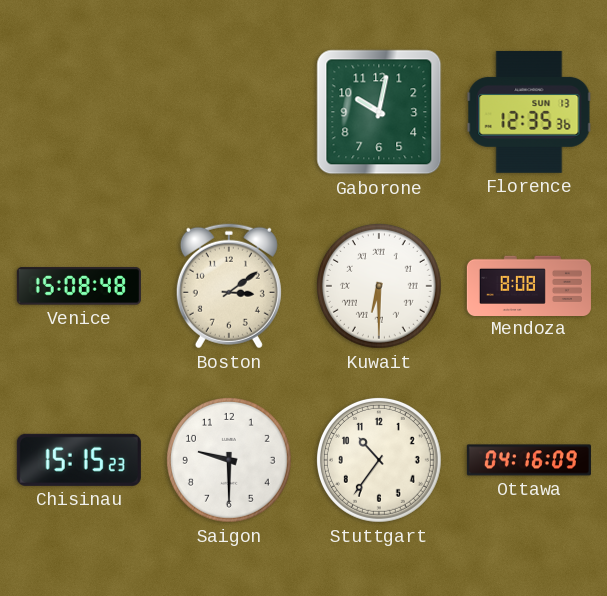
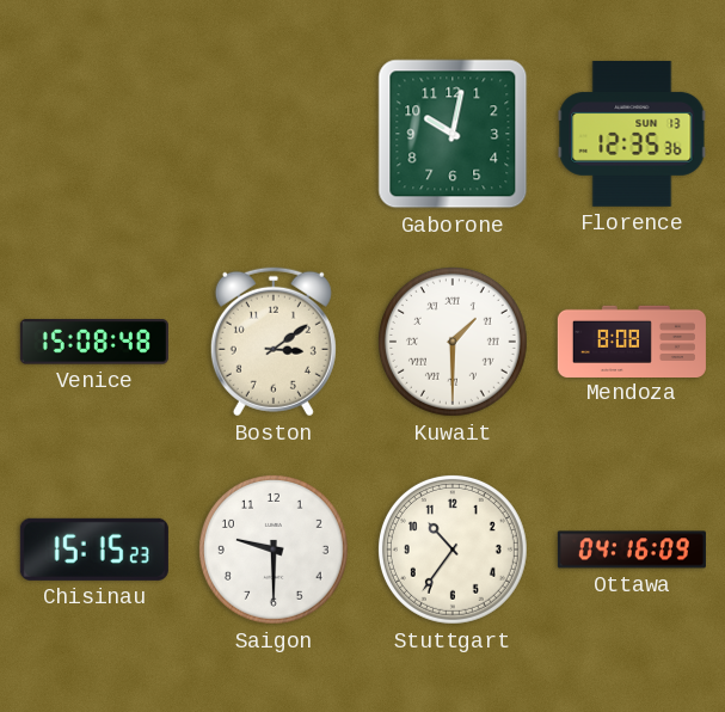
Kuwait: 6:30 -> 1:30 (453, 342)
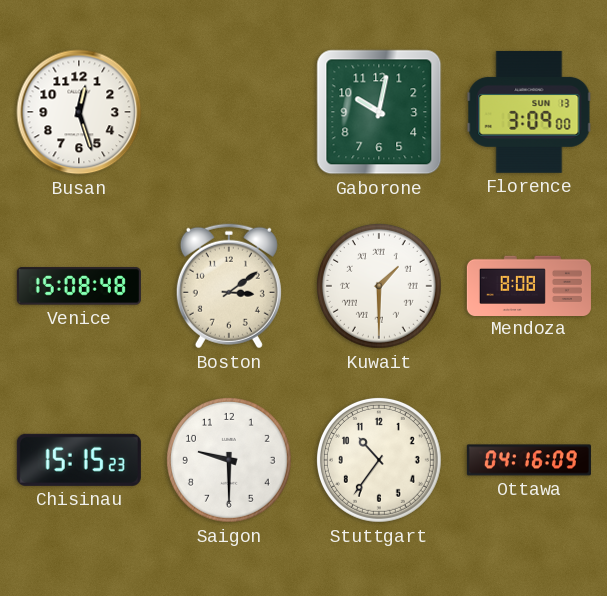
Busan: none -> 12:27 (79, 112)
Florence: 12:35 -> 3:09 (529, 112)
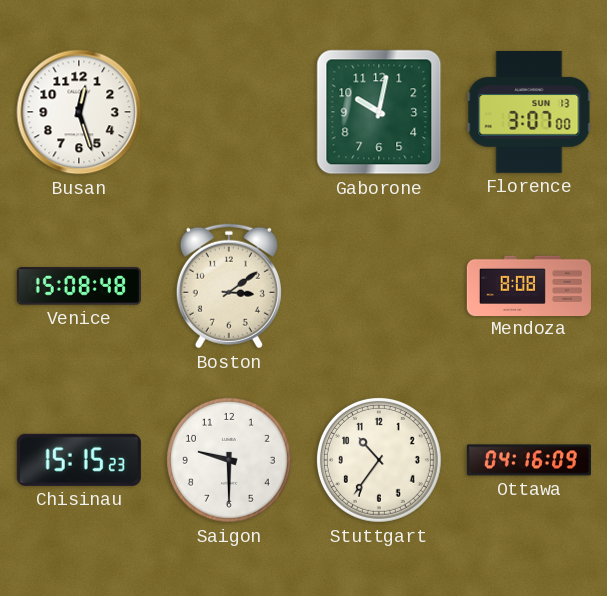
Florence: 3:09 -> 3:07 (529, 112)
Kuwait: 1:30 -> none (379, 286)
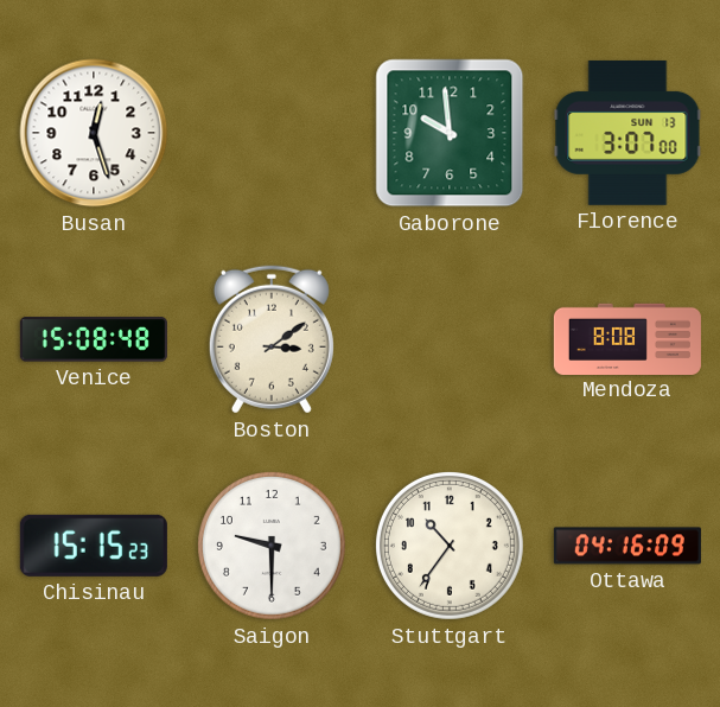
Gaborone: 10:02 -> 9:59 (450, 133)
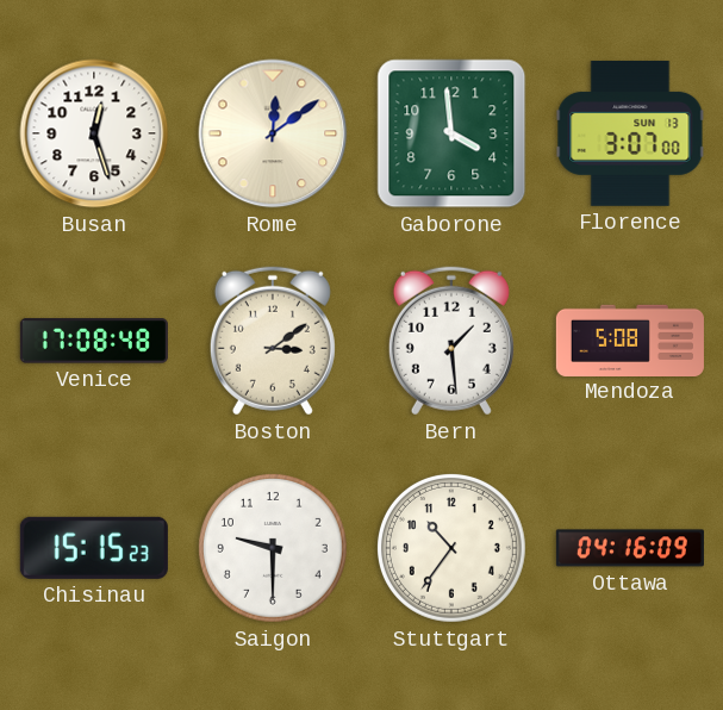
Rome: none -> 12:09 (273, 133)
Gaborone: 9:59 -> 3:59 (451, 133)
Venice: 15:08 -> 17:08 (94, 341)
Bern: none -> 1:29 (451, 341)
Mendoza: 8:08 -> 5:08 (630, 340)
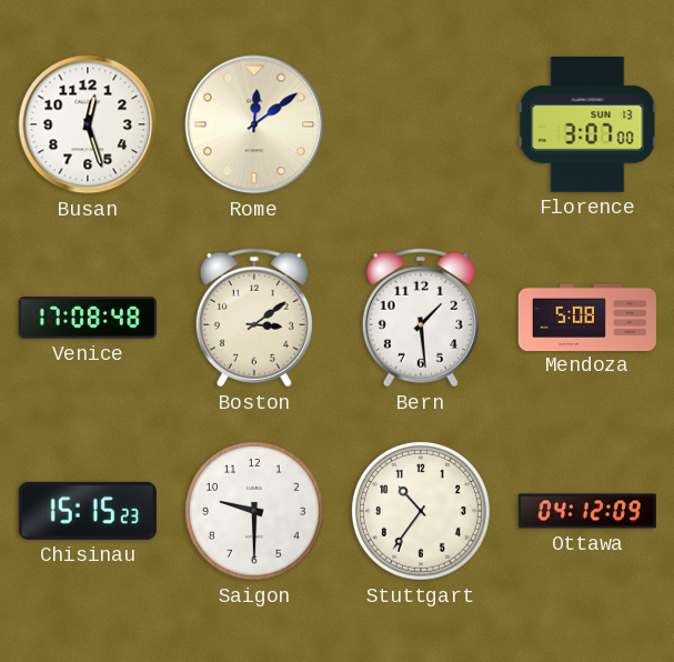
Gaborone: 3:59 -> none (451, 133)
Ottawa: 04:16 -> 04:12 (587, 511)
